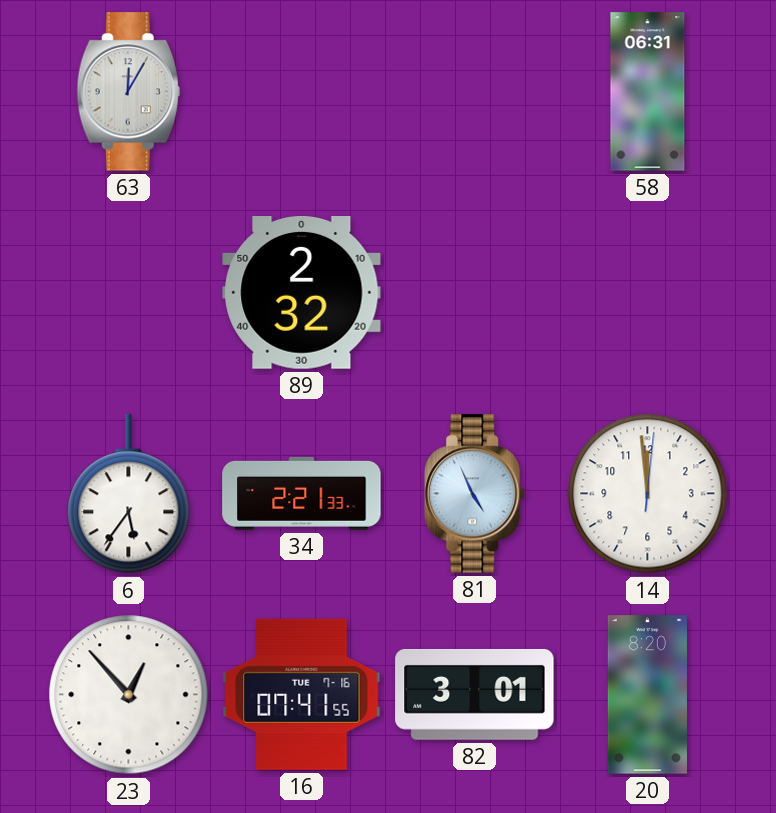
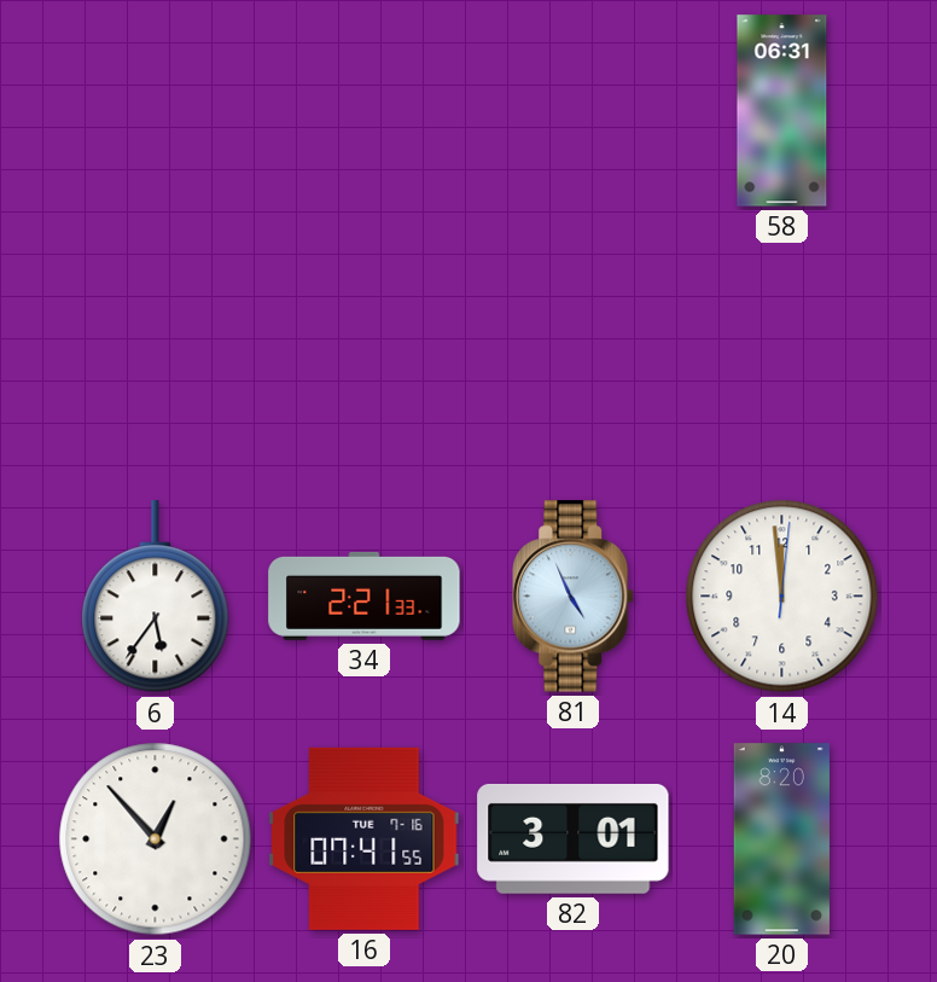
63: 12:05 -> none (128, 92)
89: 2:32 -> none (302, 293)
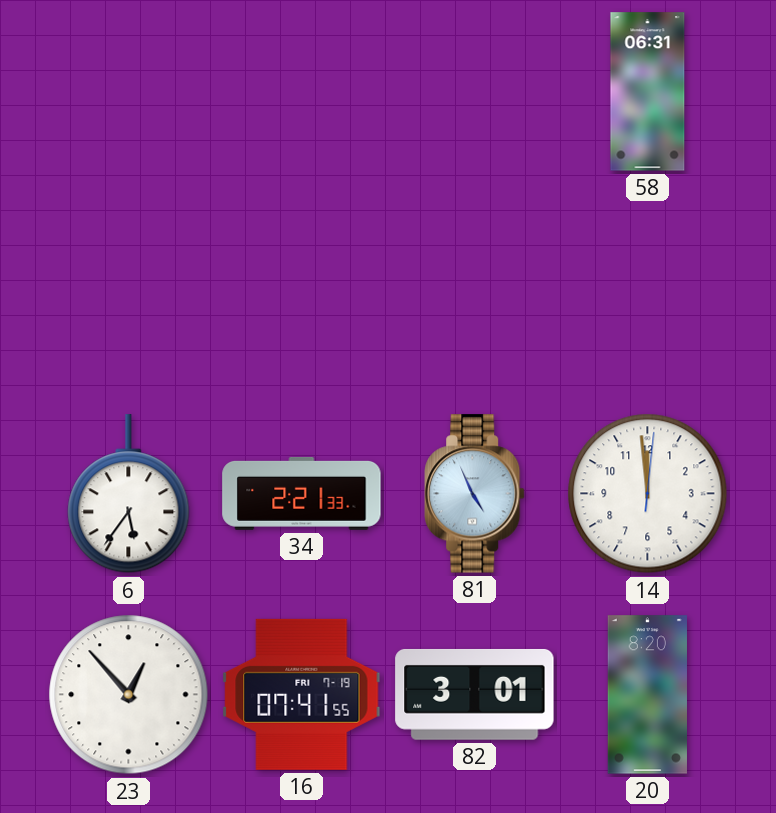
16 date: TUE 7-16 -> FRI 7-19 (302, 694)
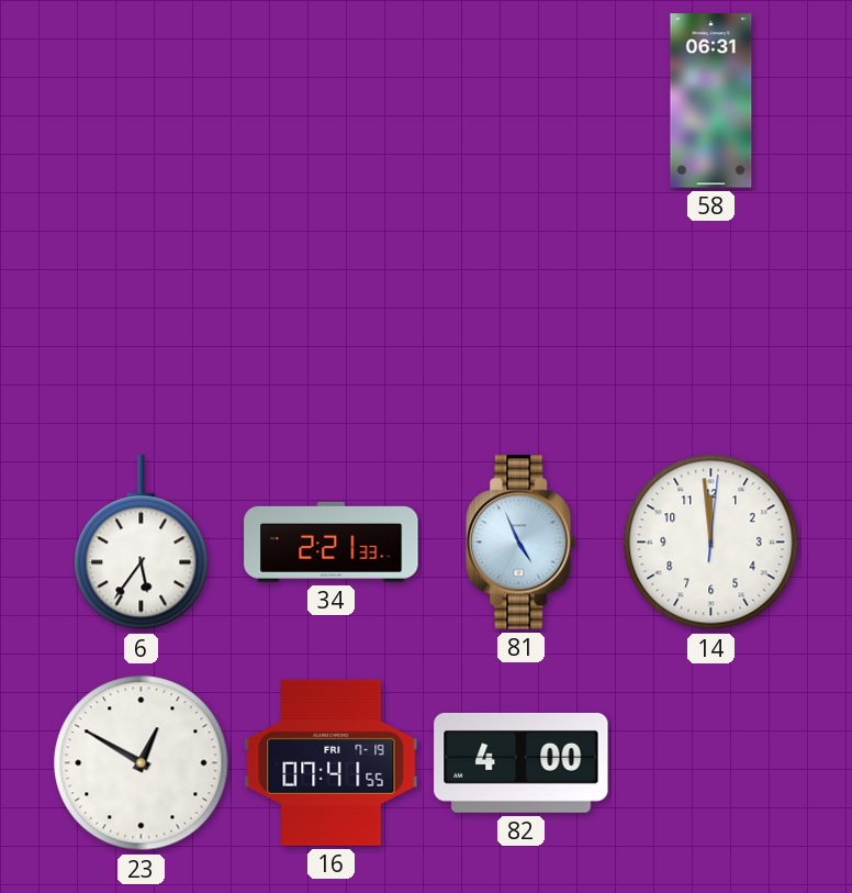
23: 12:53 -> 12:50 (142, 763)
82: 3:01 -> 4:00 (522, 762)
20: 8:20 -> none (647, 695)
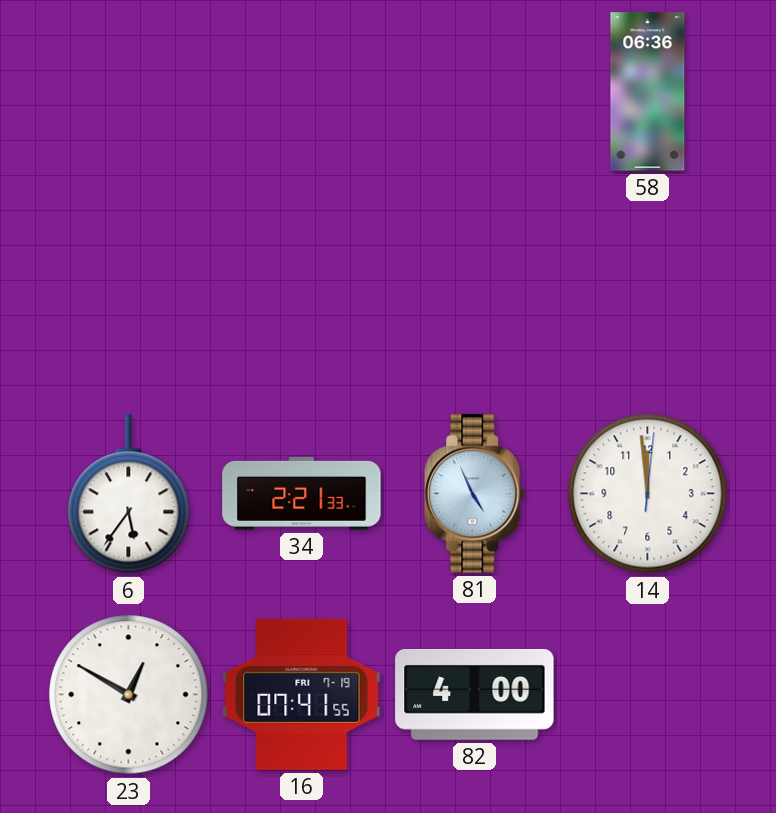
58: 06:31 -> 06:36 (648, 92)
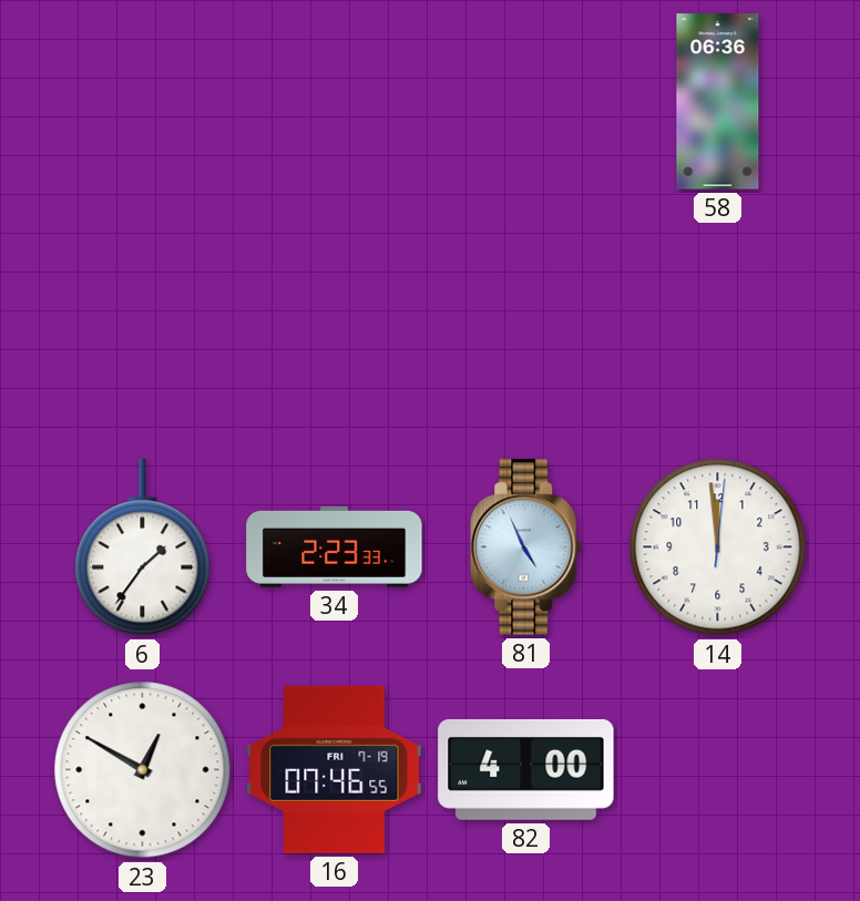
6: 5:36 -> 1:36 (143, 547)
34: 2:21 -> 2:23 (335, 546)
16: 07:41 -> 07:46 (335, 769)
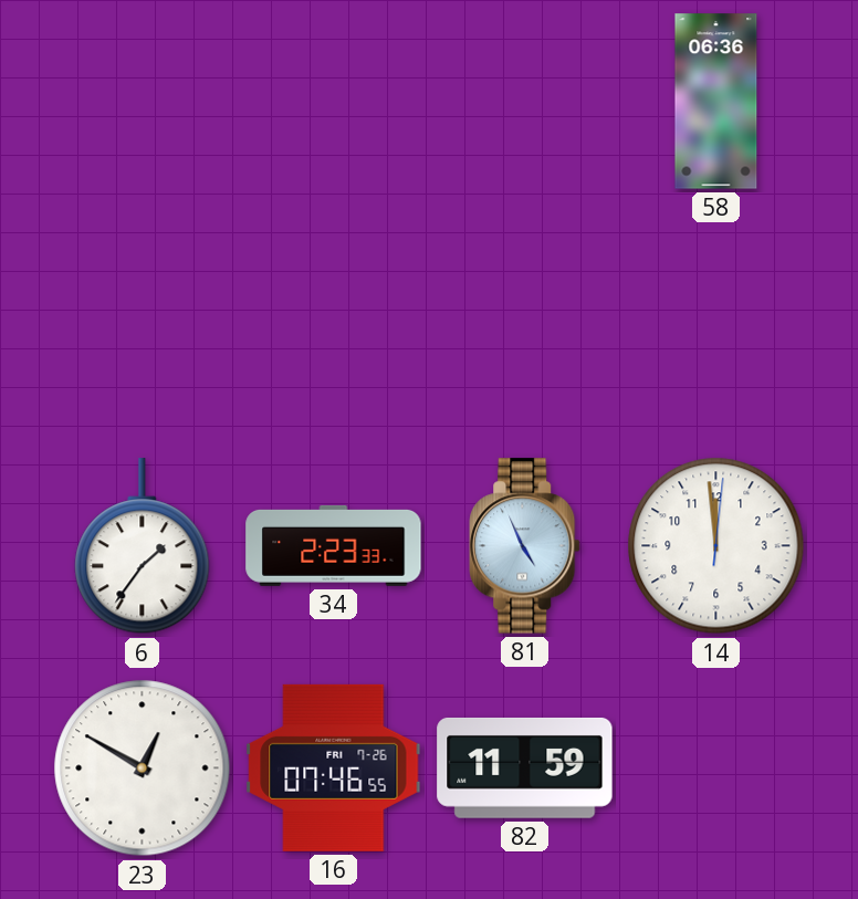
16 date: FRI 7-19 -> FRI 7-26 (334, 767)
82: 4:00 -> 11:59 (525, 767)
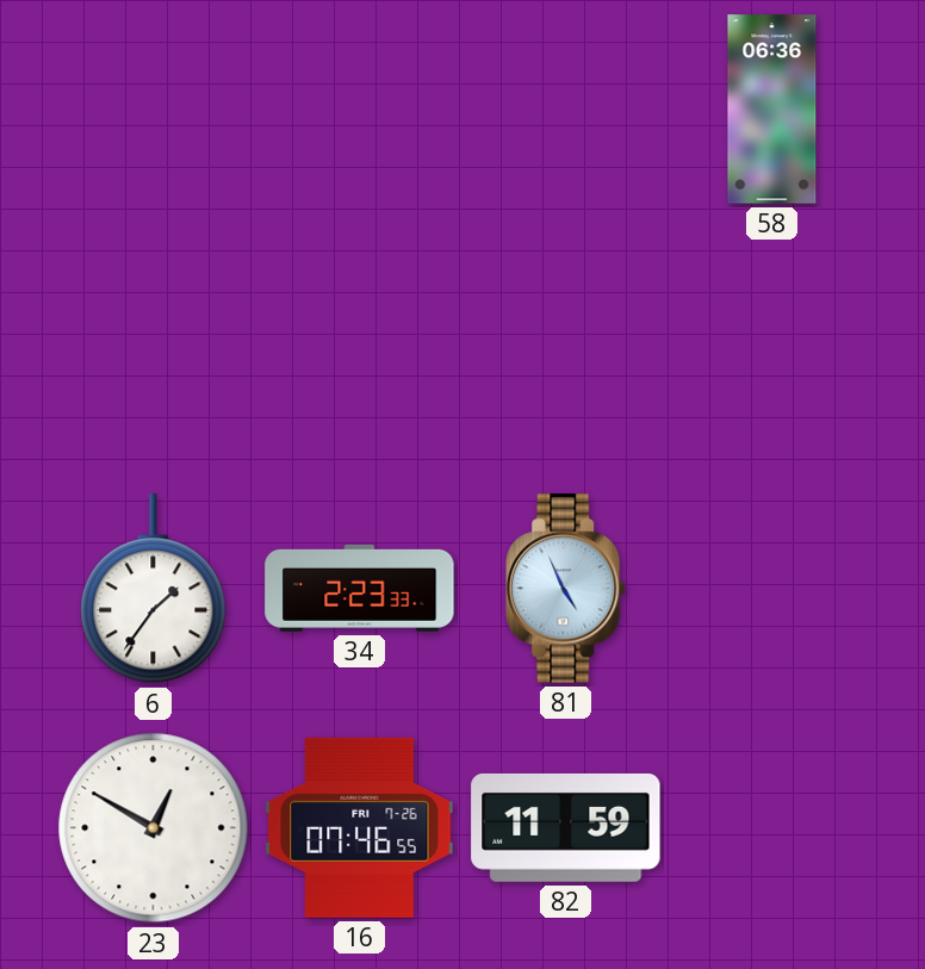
14: 11:59 -> none (716, 546)
